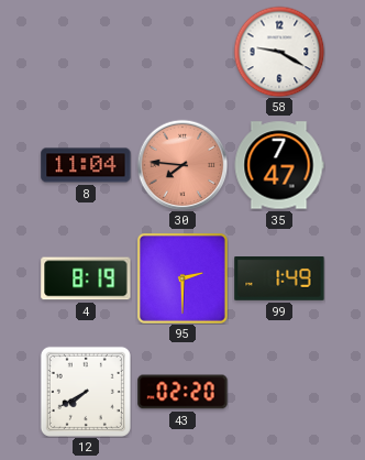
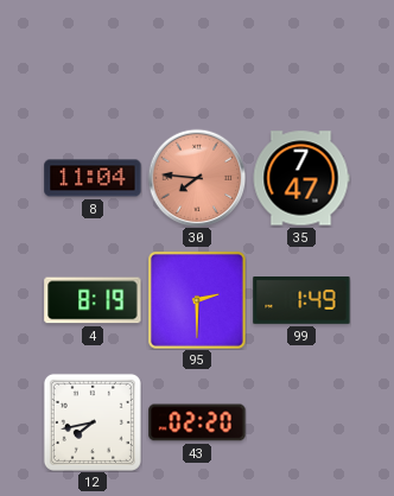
58: 9:20 -> none (279, 52)
12: 7:40 -> 7:43 (93, 422)
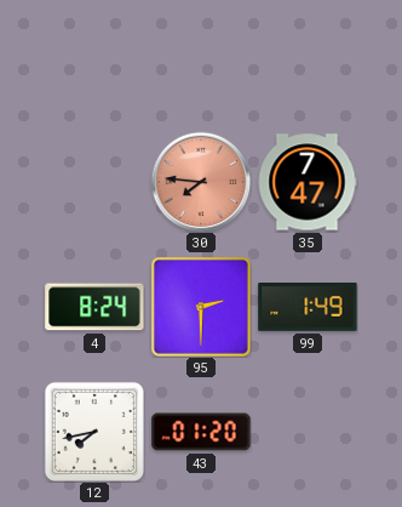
8: 11:04 -> none (93, 178)
4: 8:19 -> 8:24 (94, 307)
43: 02:20 -> 01:20 (201, 432)
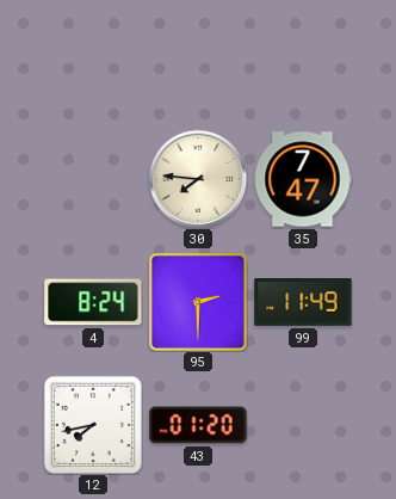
30 dial: salmon -> cream (198, 179)
99: 1:49 -> 11:49 (303, 302)
